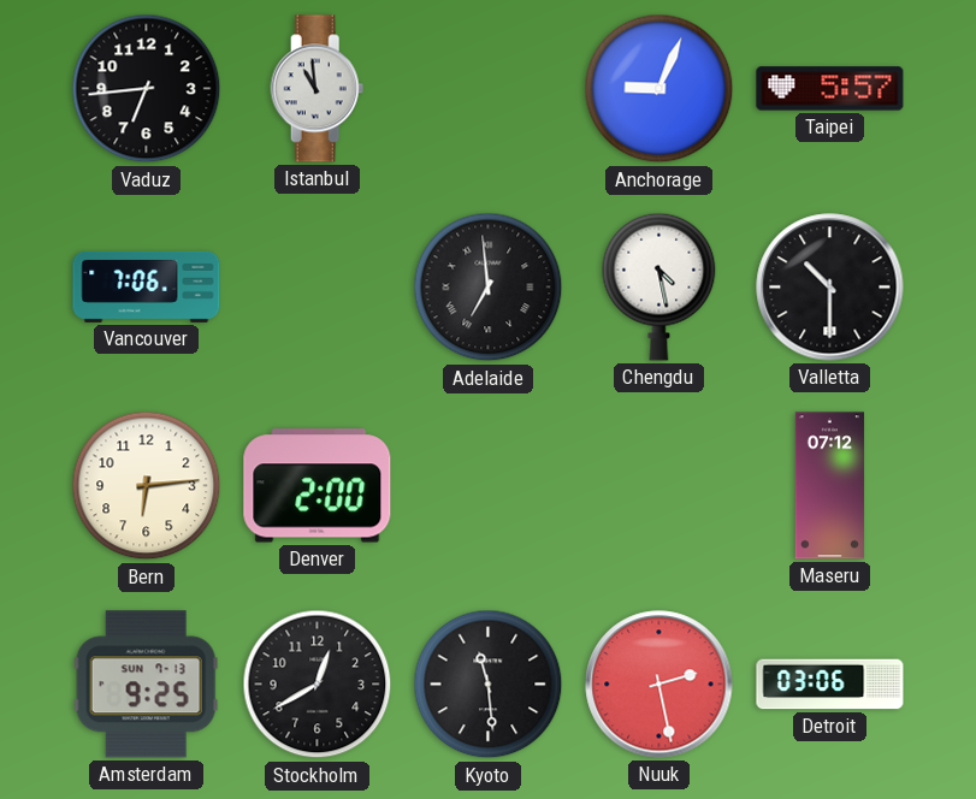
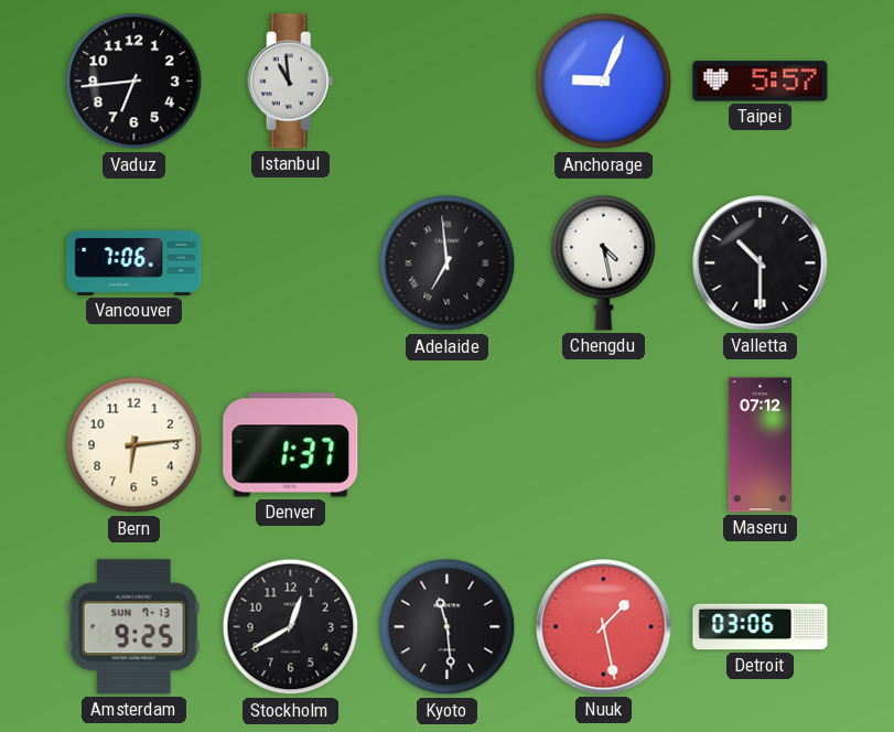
Denver: 2:00 -> 1:37 (291, 445)
Nuuk: 2:28 -> 1:28 (604, 627)
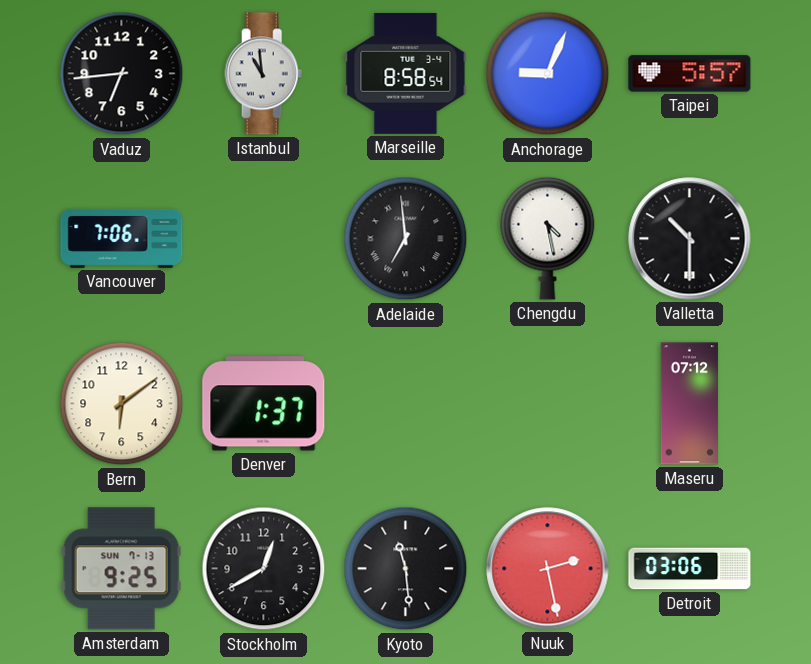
Marseille: none -> 8:58 (406, 73)
Bern: 6:14 -> 6:09 (122, 404)
Nuuk: 1:28 -> 2:28 (548, 569)
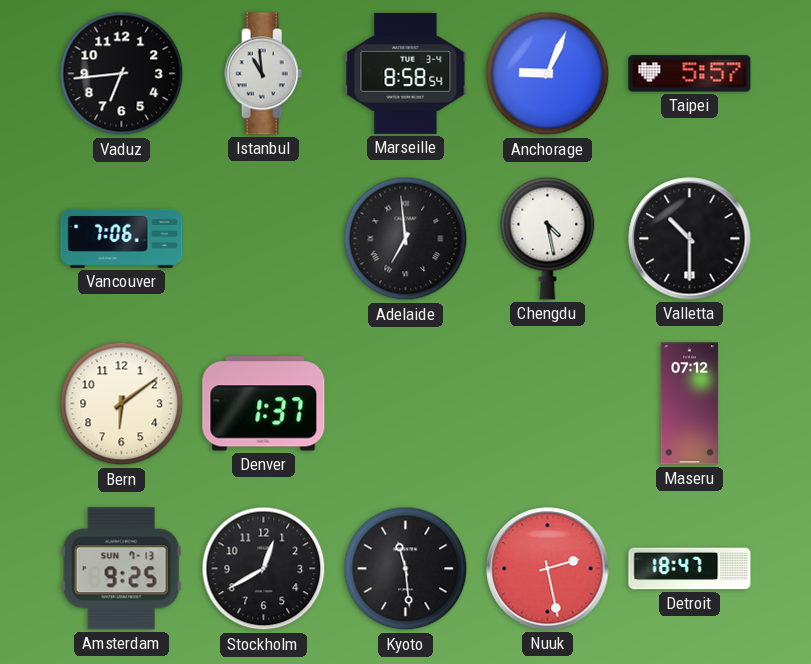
Detroit: 03:06 -> 18:47 (690, 569)
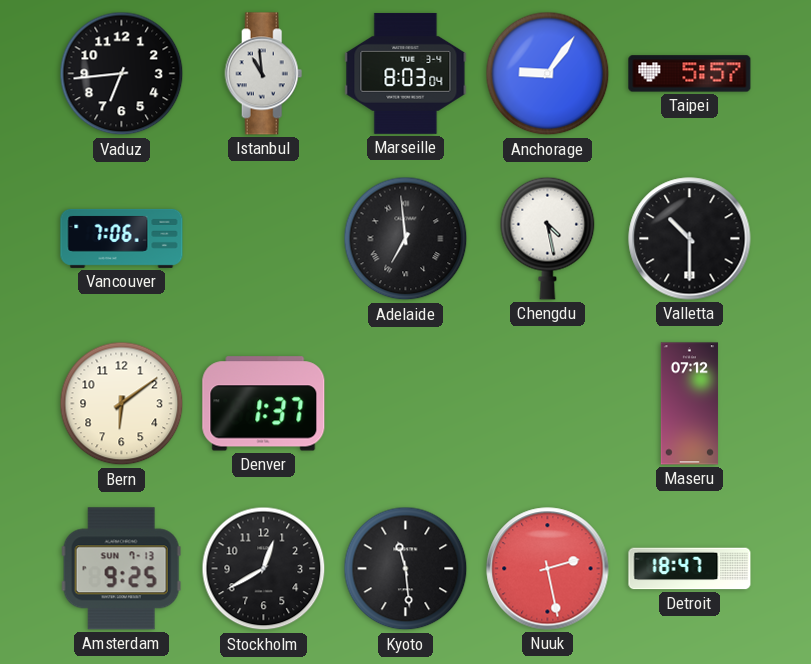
Marseille: 8:58 -> 8:03 (406, 73)
Anchorage: 9:04 -> 9:06 (548, 74)
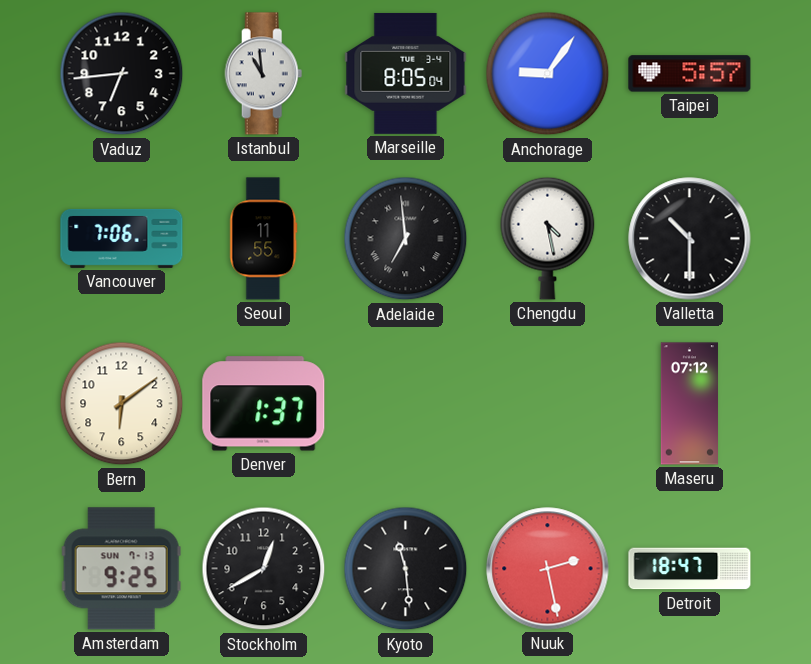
Marseille: 8:03 -> 8:05 (406, 73)
Seoul: none -> 11:55 (264, 239)
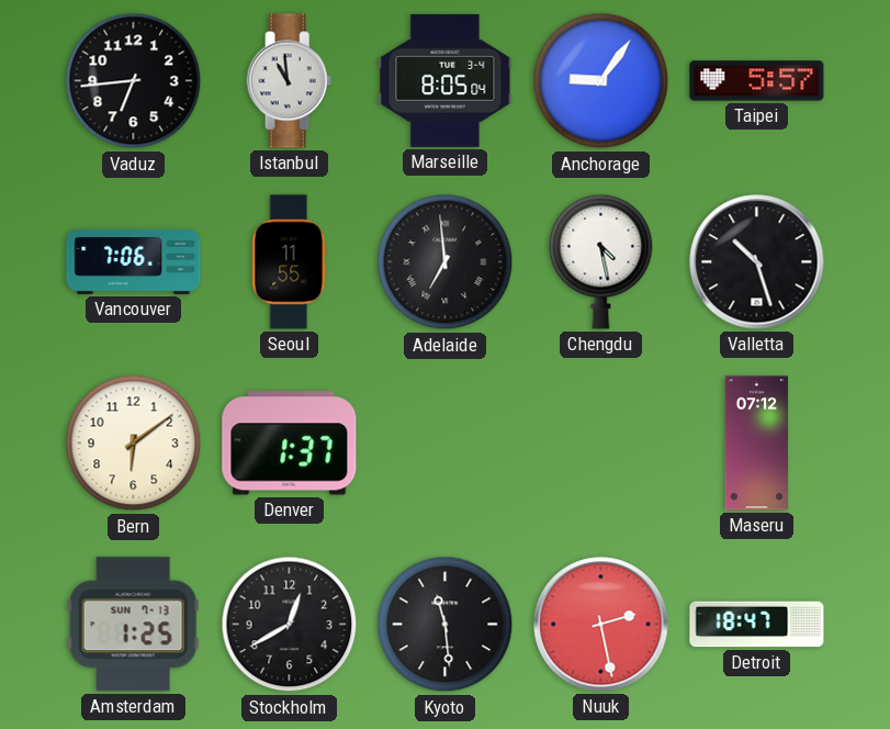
Valletta: 10:30 -> 10:27 (757, 262)
Amsterdam: 9:25 -> 1:25 (133, 625)
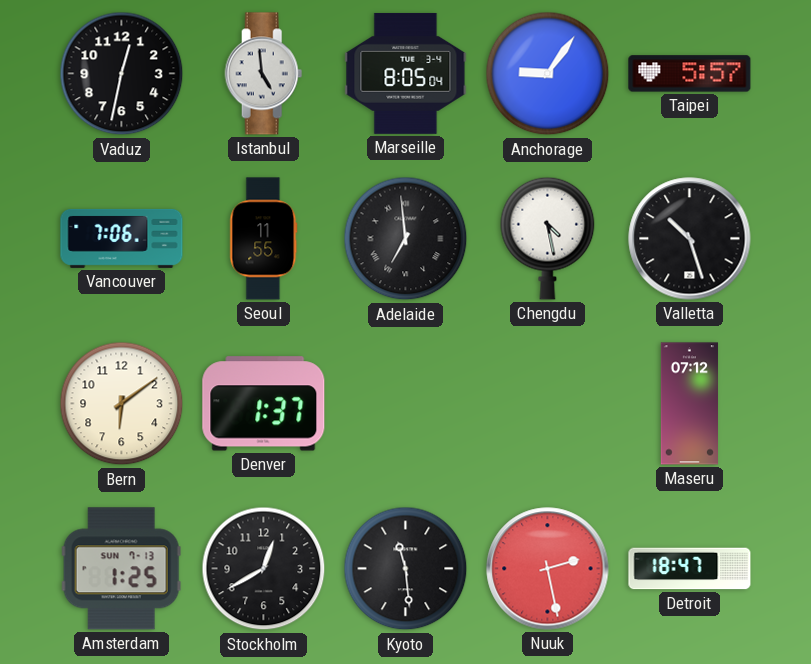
Vaduz: 6:44 -> 12:32 (122, 74)
Istanbul: 10:59 -> 4:59 (264, 74)
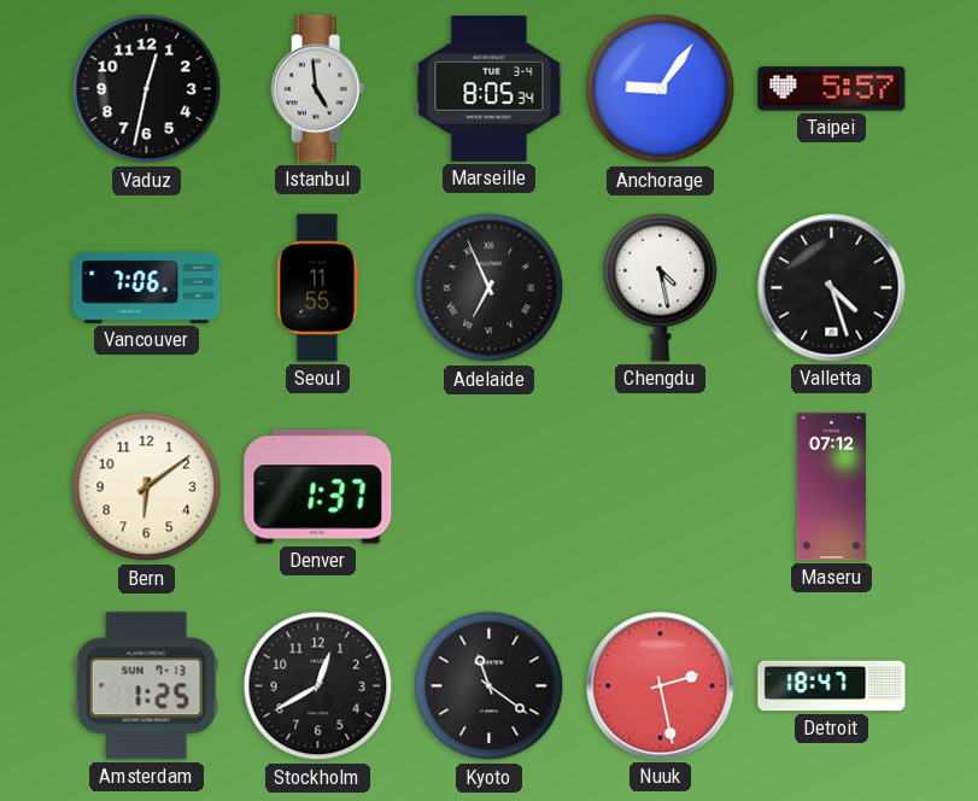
Marseille: 8:05:04 -> 8:05:34 (490, 88)
Adelaide: 6:59 -> 6:56 (490, 288)
Valletta: 10:27 -> 4:27 (832, 288)
Kyoto: 11:29 -> 11:21 (490, 686)
